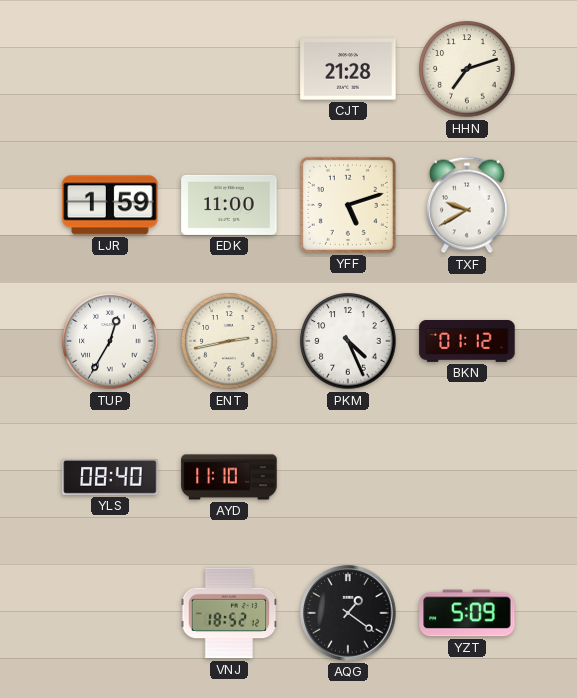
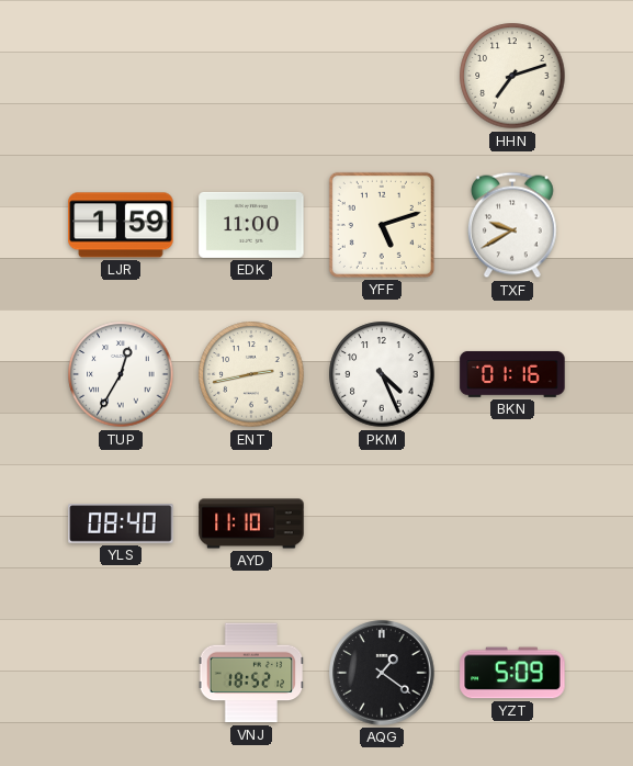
CJT: 21:28 -> none (348, 69)
BKN: 01:12 -> 01:16 (512, 374)
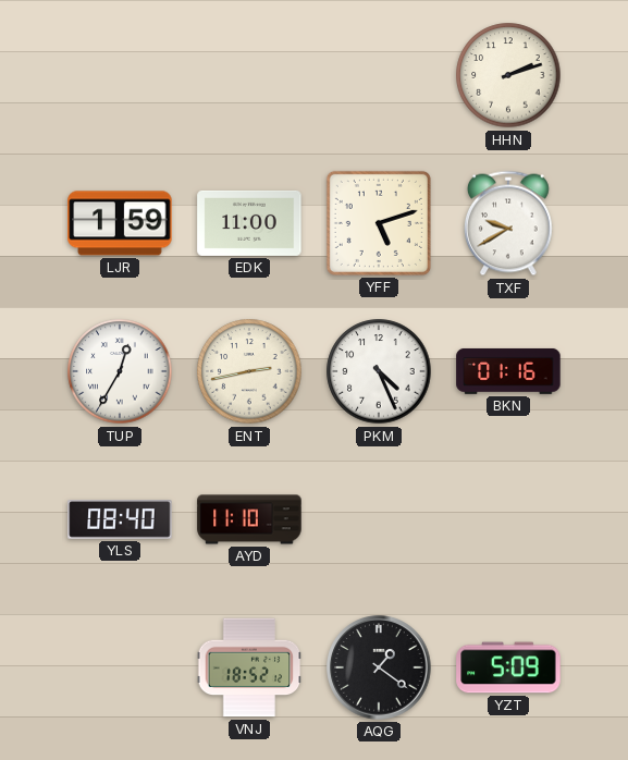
HHN: 7:12 -> 2:12 (508, 75)
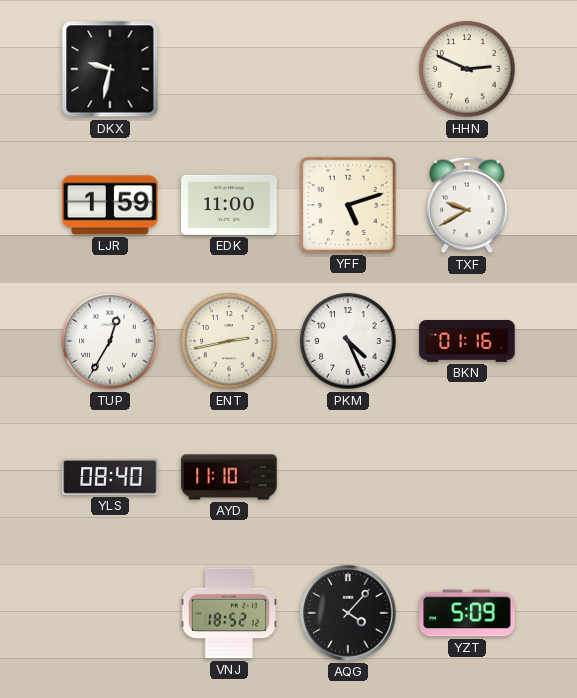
DKX: none -> 9:32 (110, 69)
HHN: 2:12 -> 2:49 (467, 69)
AQG: 1:21 -> 4:07 (348, 613)
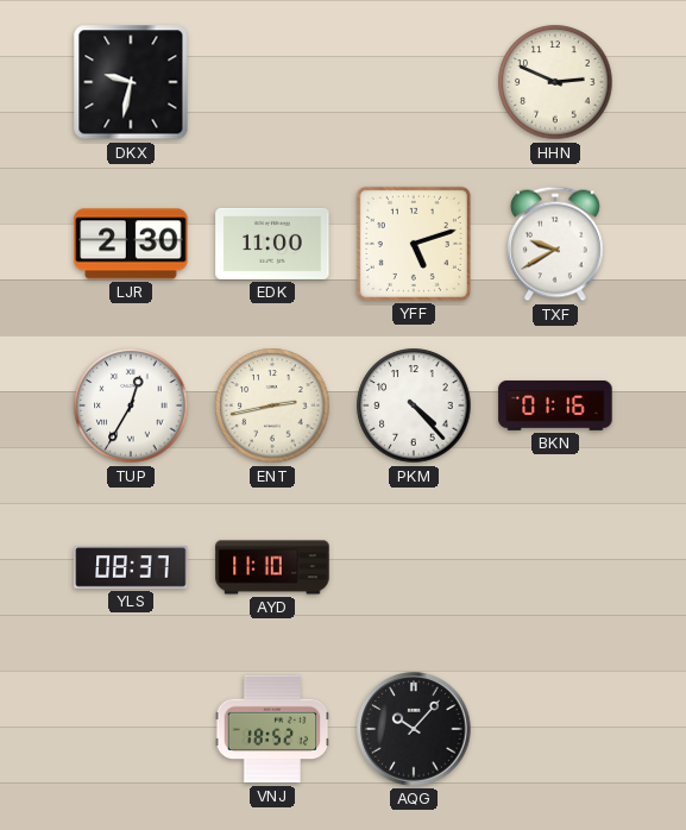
LJR: 1:59 -> 2:30 (131, 244)
PKM: 4:26 -> 4:23 (414, 405)
YLS: 08:40 -> 08:37 (131, 567)
AQG: 4:07 -> 10:07 (414, 729)
YZT: 5:09 -> none (467, 613)
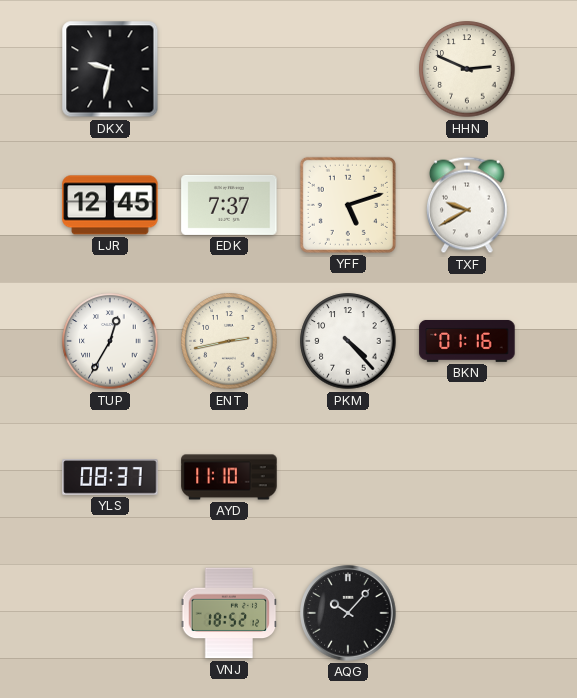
LJR: 2:30 -> 12:45 (110, 205)
EDK: 11:00 -> 7:37 (229, 205)
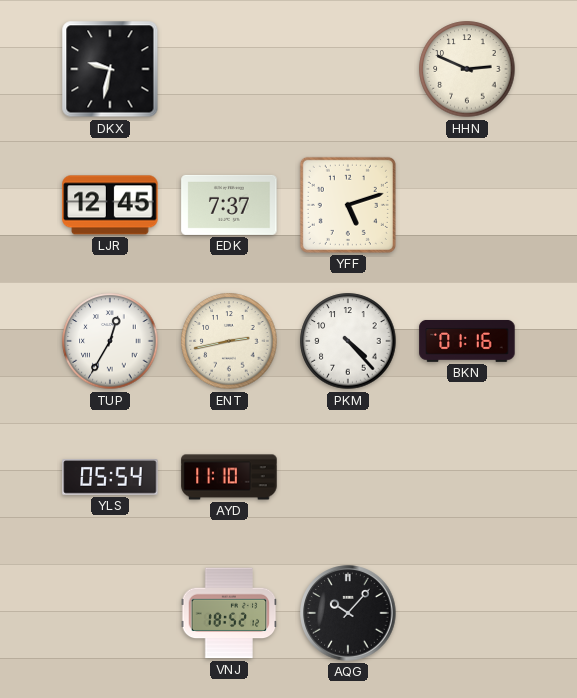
TXF: 9:40 -> none (467, 205)
YLS: 08:37 -> 05:54 (110, 477)
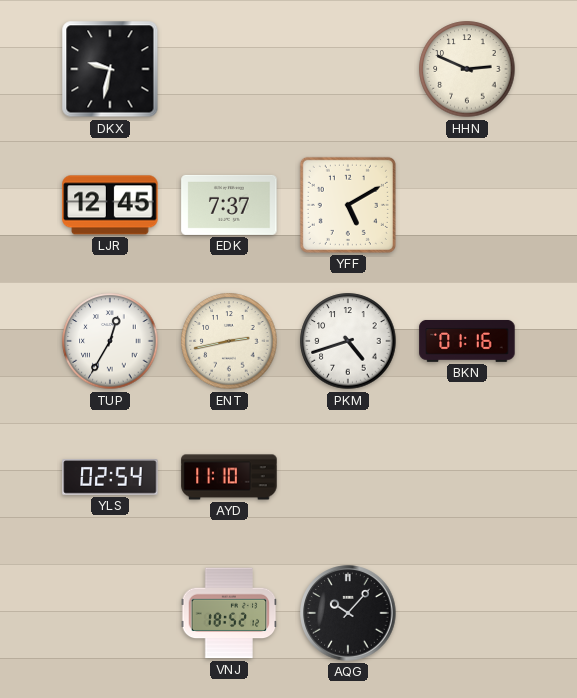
YFF: 5:12 -> 5:10 (348, 205)
PKM: 4:23 -> 4:42 (348, 341)
YLS: 05:54 -> 02:54 (110, 477)
